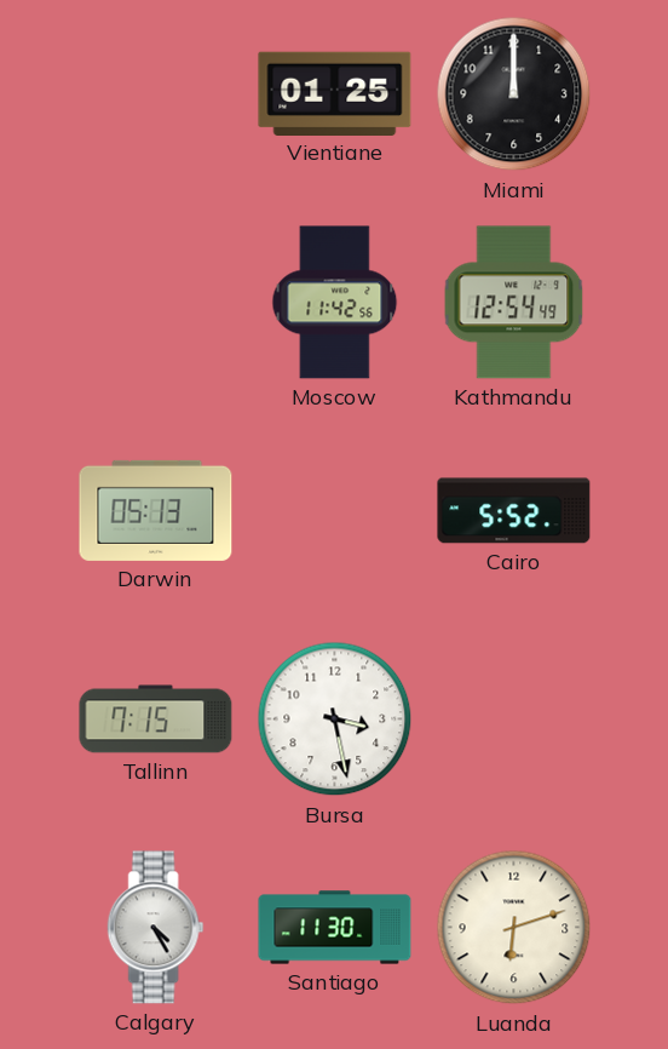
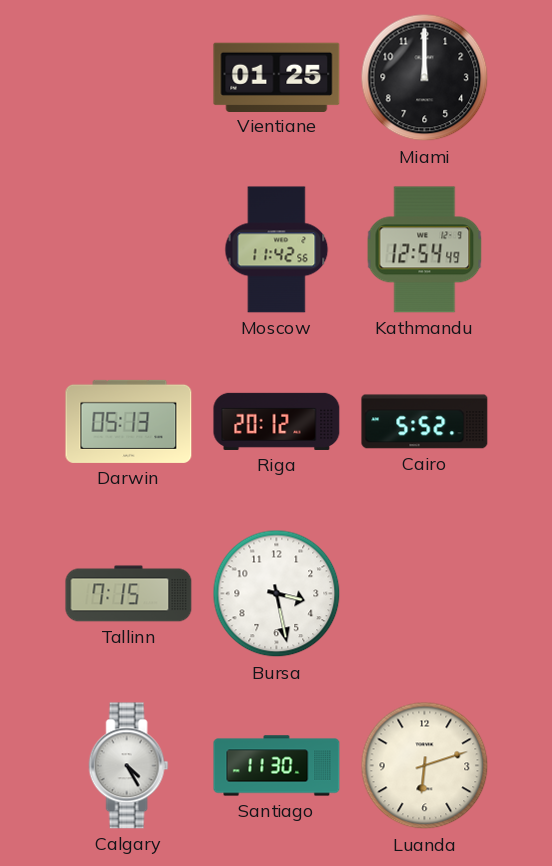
Riga: none -> 20:12 (277, 421)
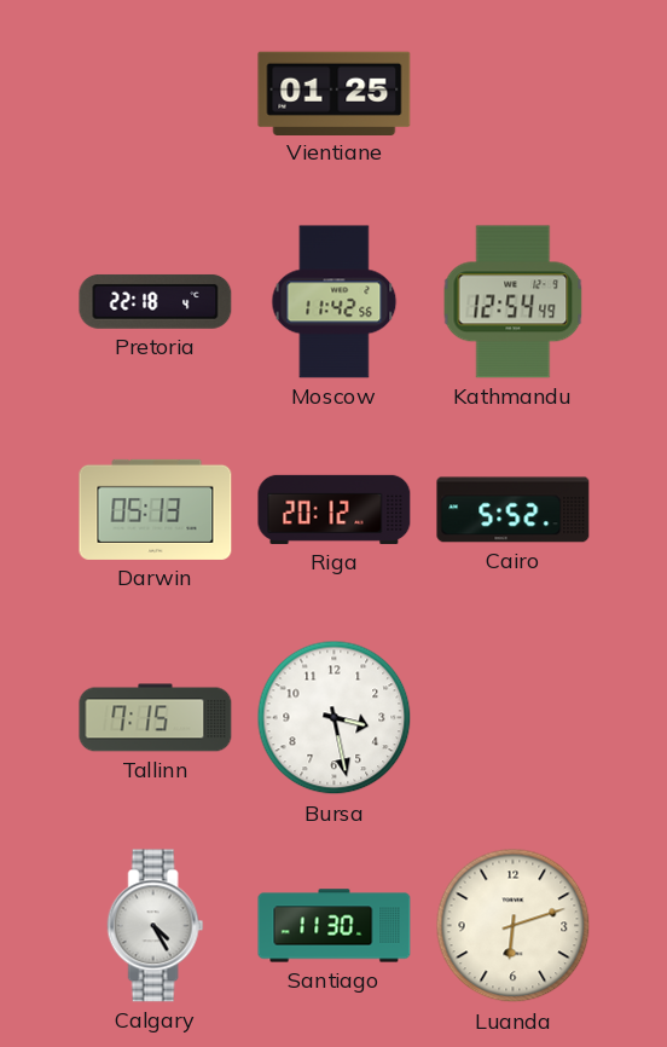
Miami: 12:00 -> none (425, 78)
Pretoria: none -> 22:18 (156, 301)
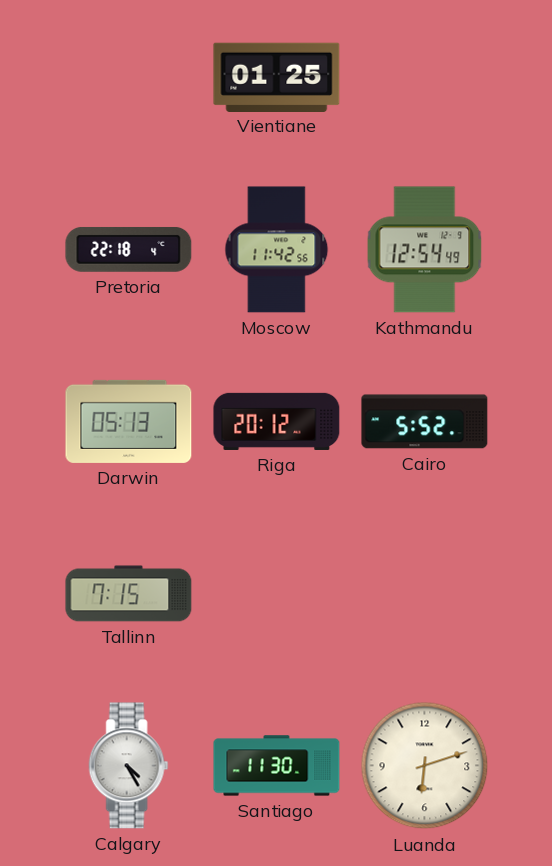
Bursa: 3:28 -> none (335, 718)
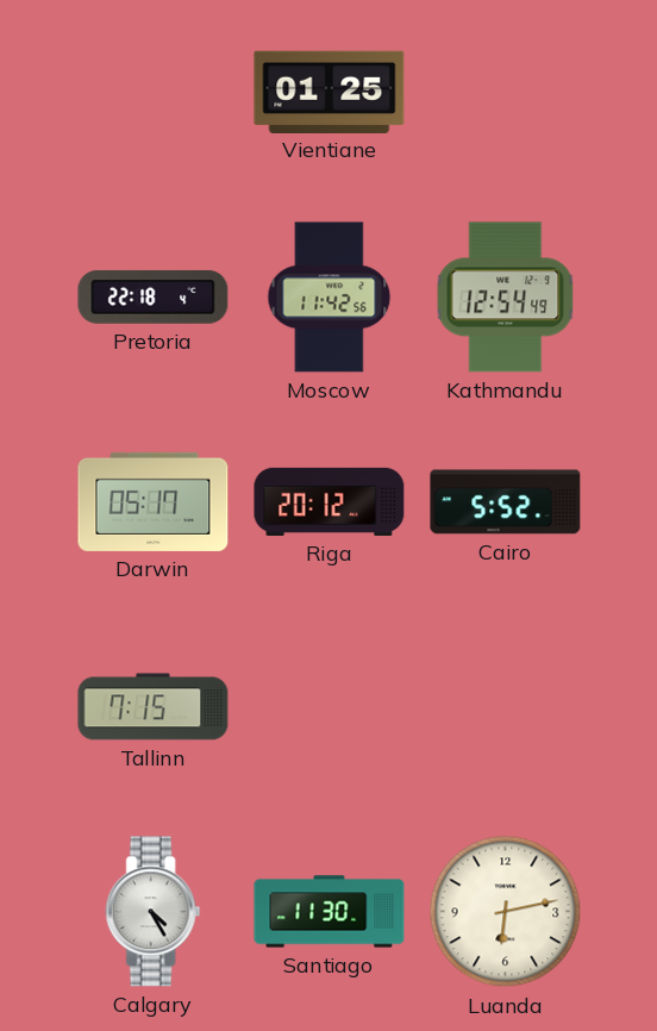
Darwin: 05:13 -> 05:17 (154, 501)
Luanda: 6:12 -> 6:13 (506, 912)
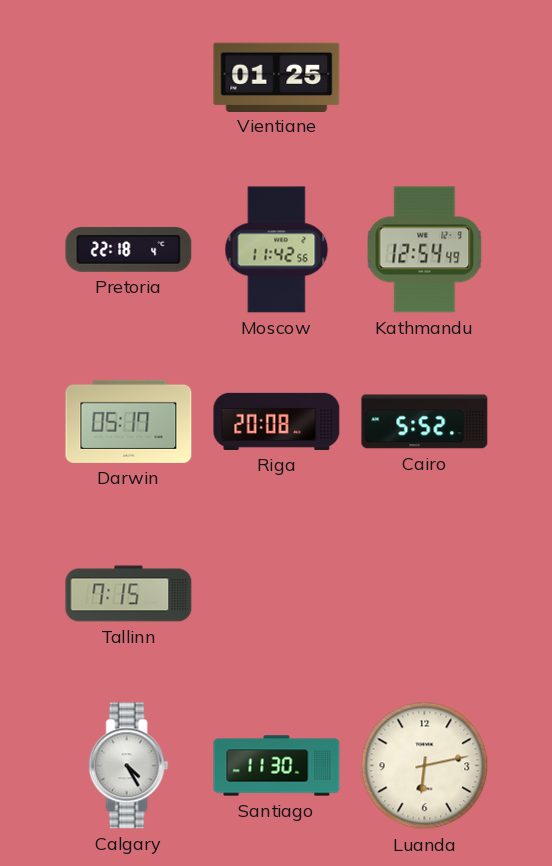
Riga: 20:12 -> 20:08 (277, 421)
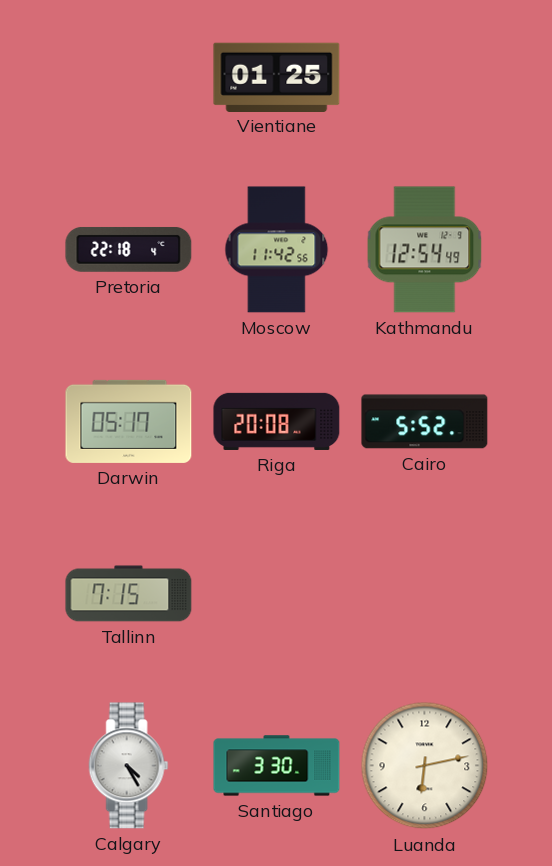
Santiago: 11:30 -> 3:30 (277, 766)
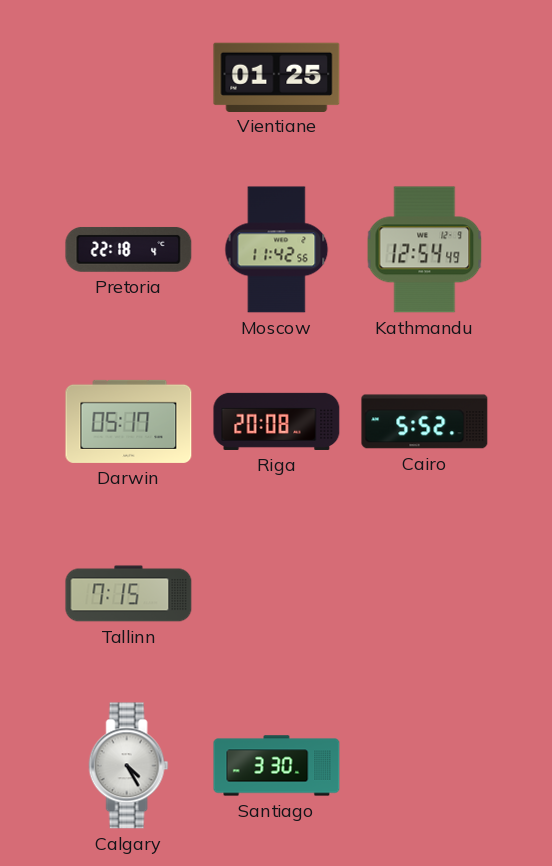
Luanda: 6:13 -> none (425, 766)
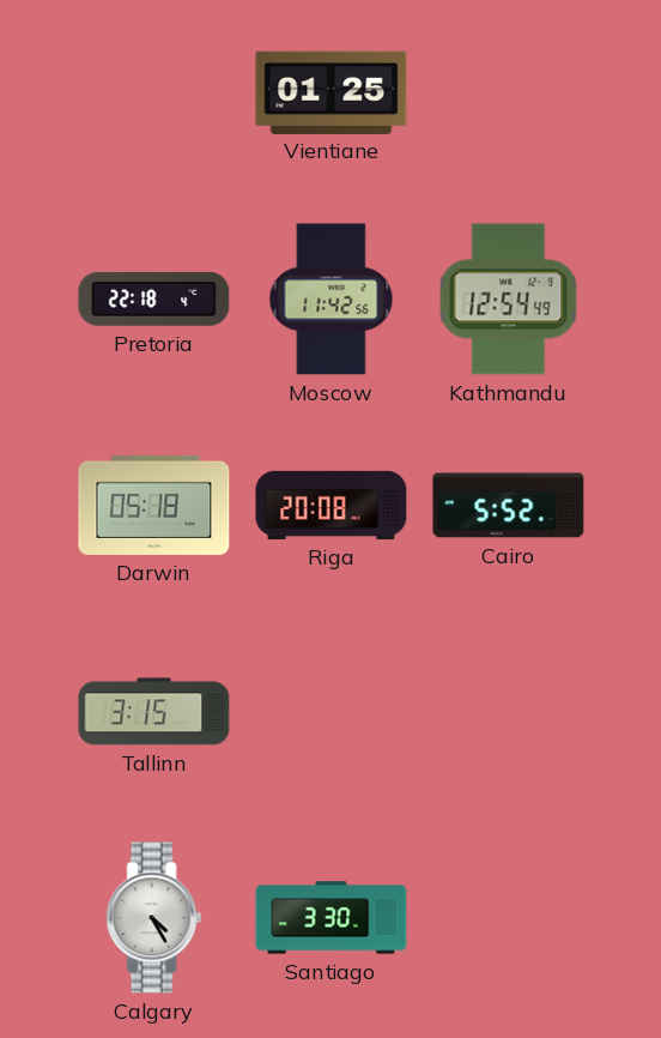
Darwin: 05:17 -> 05:18 (154, 505)
Tallinn: 7:15 -> 3:15 (154, 712)
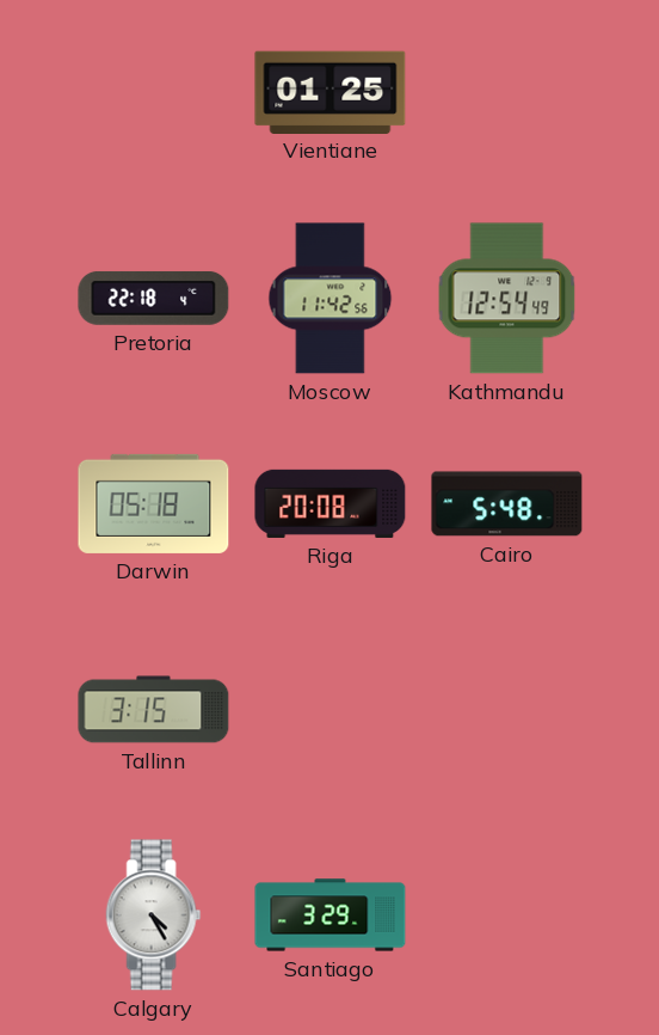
Cairo: 5:52 -> 5:48 (507, 504)
Santiago: 3:30 -> 3:29 (331, 915)
